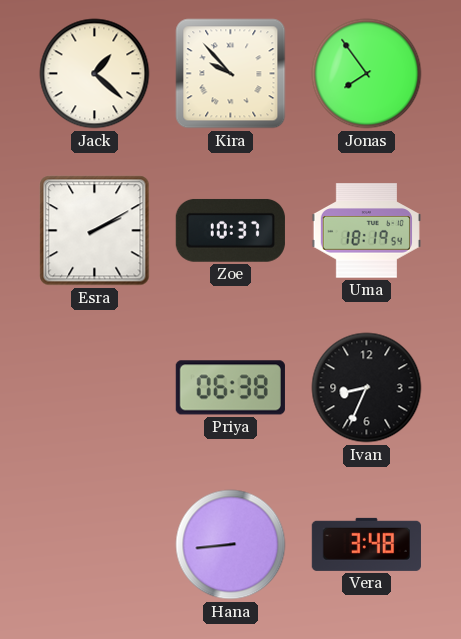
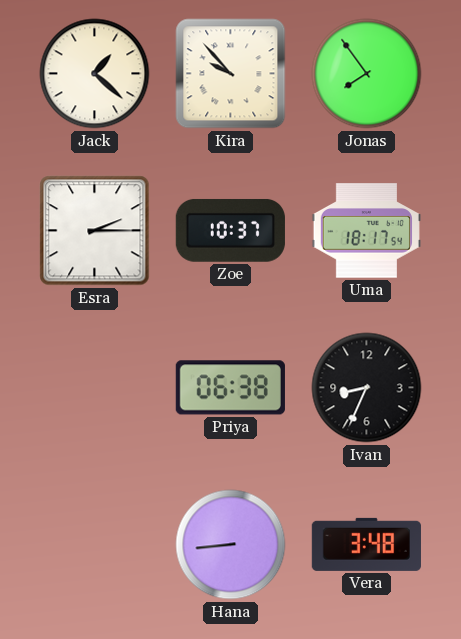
Esra: 2:10 -> 2:15 (95, 231)
Uma: 18:19 -> 18:17 (366, 231)
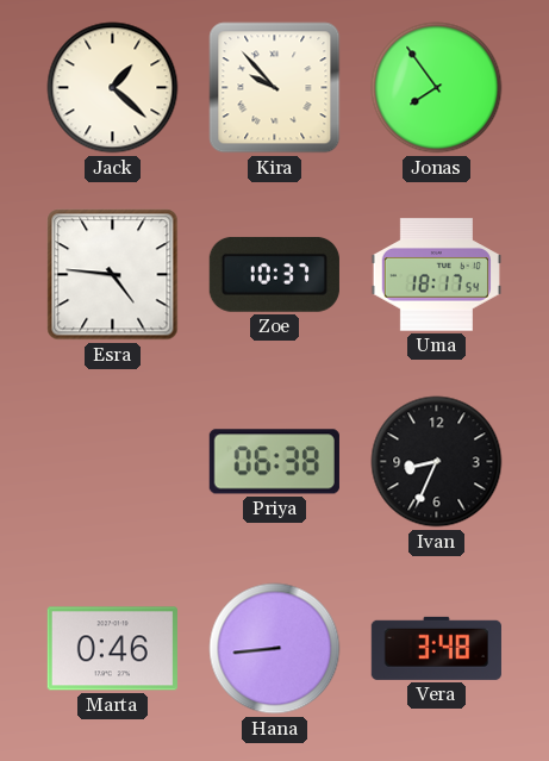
Esra: 2:15 -> 4:46 (113, 275)
Marta: none -> 0:46 (112, 649)
